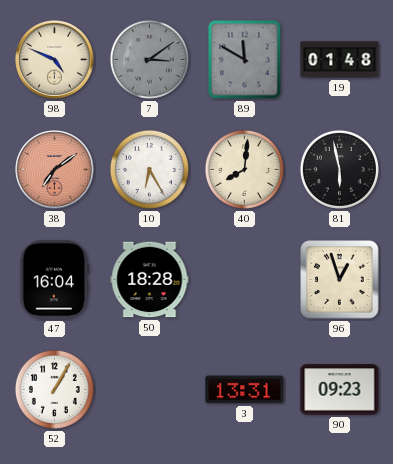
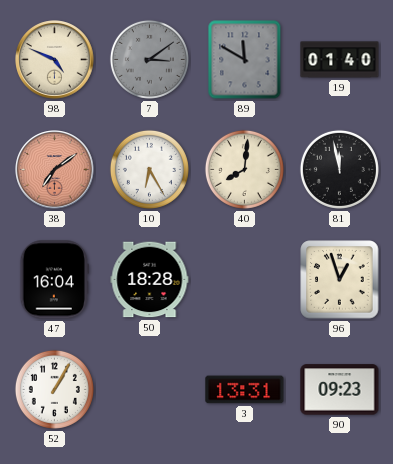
19: 01:48 -> 01:40 (340, 60)
81: 5:58 -> 11:58 (339, 169)
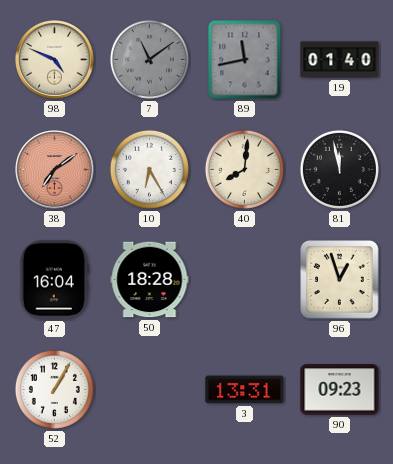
7: 3:09 -> 11:09 (149, 59)
89: 11:50 -> 11:43 (245, 60)
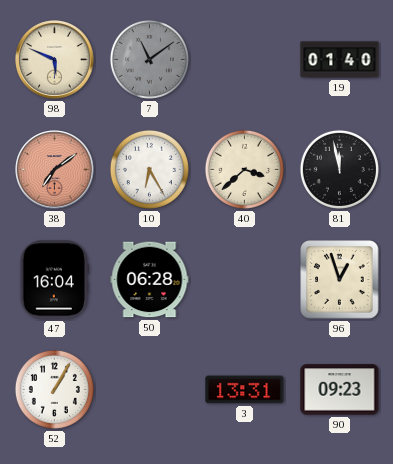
98: 4:49 -> 5:49 (55, 60)
89: 11:43 -> none (245, 60)
40: 8:01 -> 3:38 (244, 169)
50: 18:28 -> 06:28 (150, 280)
